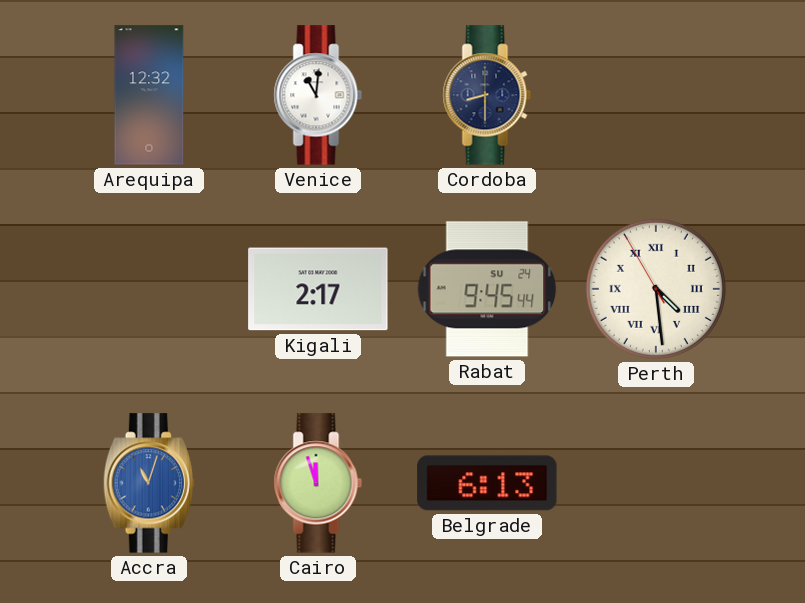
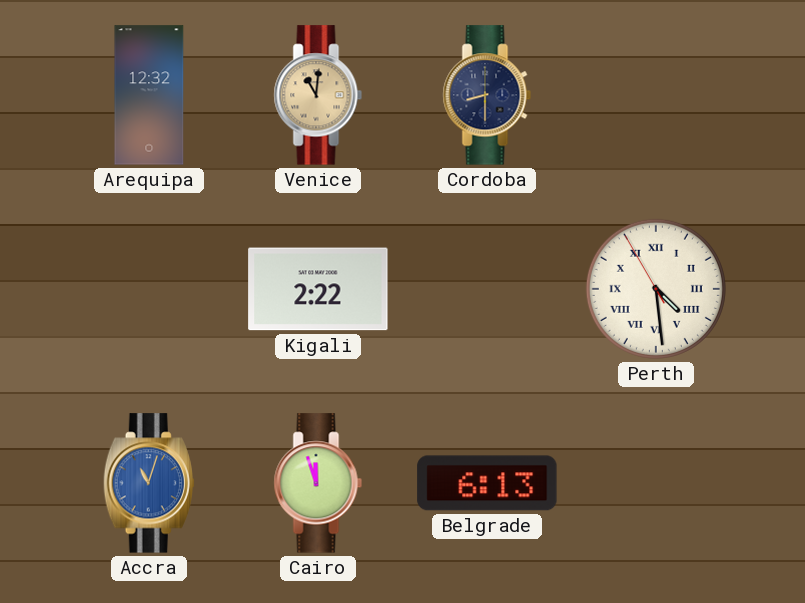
Venice dial: white -> champagne (318, 95)
Kigali: 2:17 -> 2:22 (318, 289)
Rabat: 9:45 -> none (487, 289)
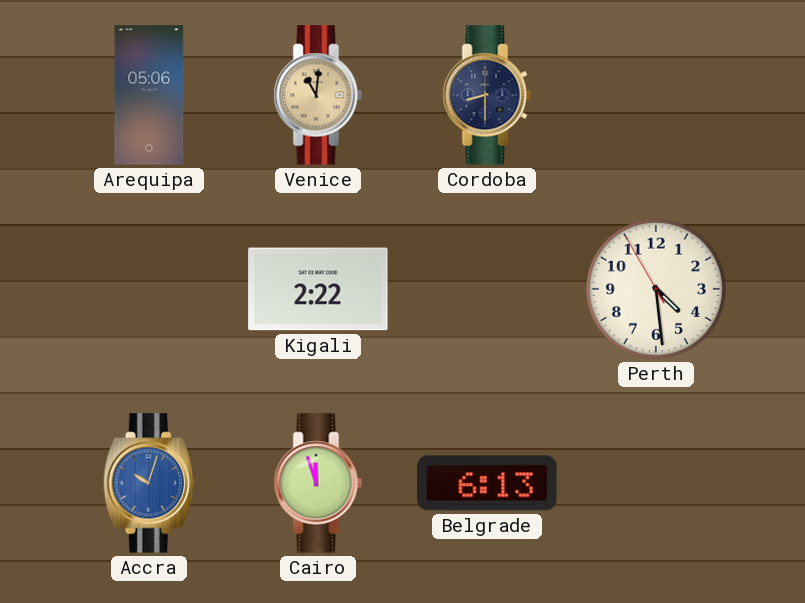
Arequipa: 12:32 -> 05:06 (149, 95)
Perth numerals: Roman -> Arabic (656, 289)
Accra: 11:03 -> 10:03 (149, 483)
